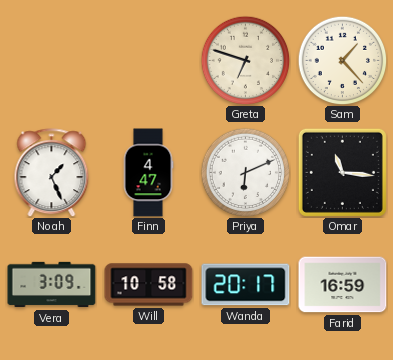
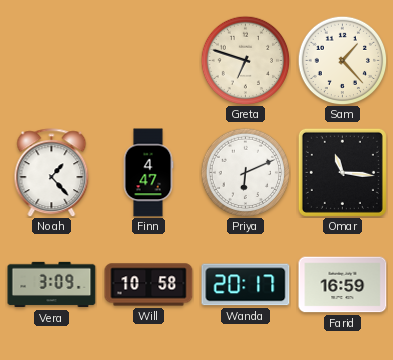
Noah: 1:26 -> 1:23 (52, 173)
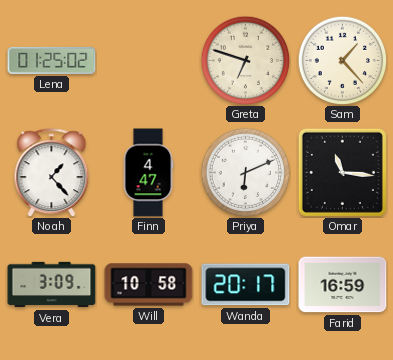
Lena: none -> 01:25 (52, 60)
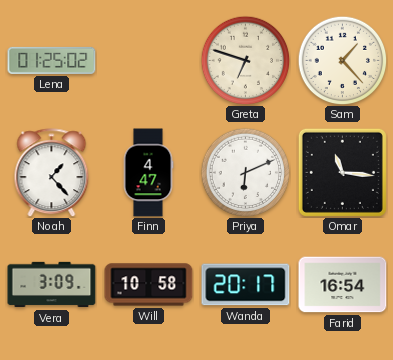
Farid: 16:59 -> 16:54 (343, 285)
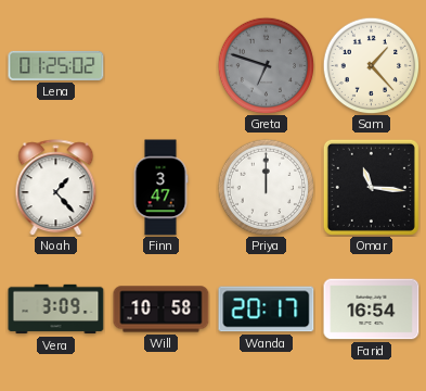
Greta dial: cream -> grey (266, 65)
Finn: 4:47 -> 3:47 (160, 188)
Priya: 6:11 -> 12:00 (266, 187)
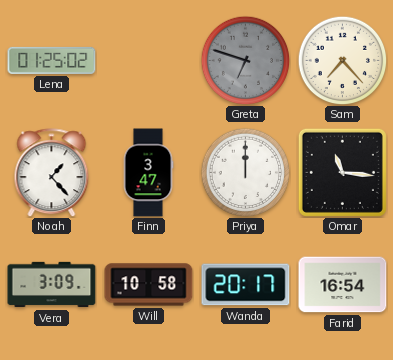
Sam: 1:23 -> 7:23 (342, 60)
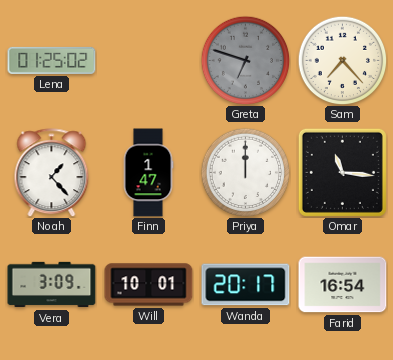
Finn: 3:47 -> 1:47 (148, 173)
Will: 10:58 -> 10:01 (149, 285)
